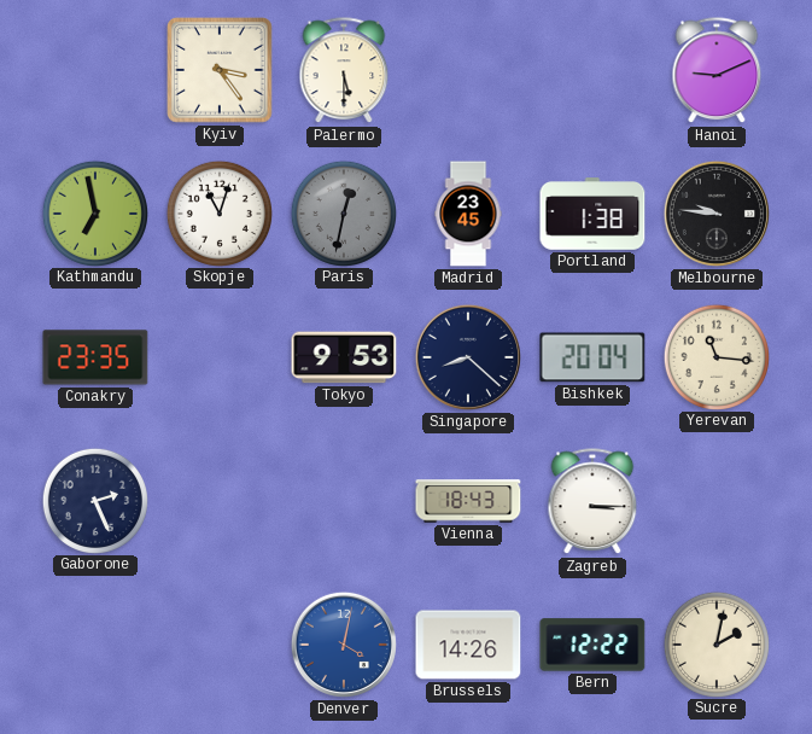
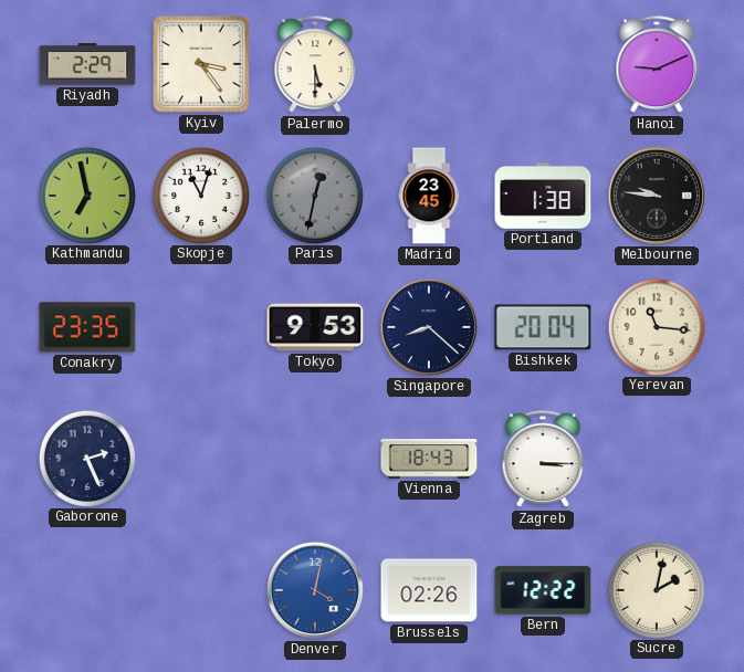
Riyadh: none -> 2:29 (87, 64)
Brussels: 14:26 -> 02:26 (429, 590)
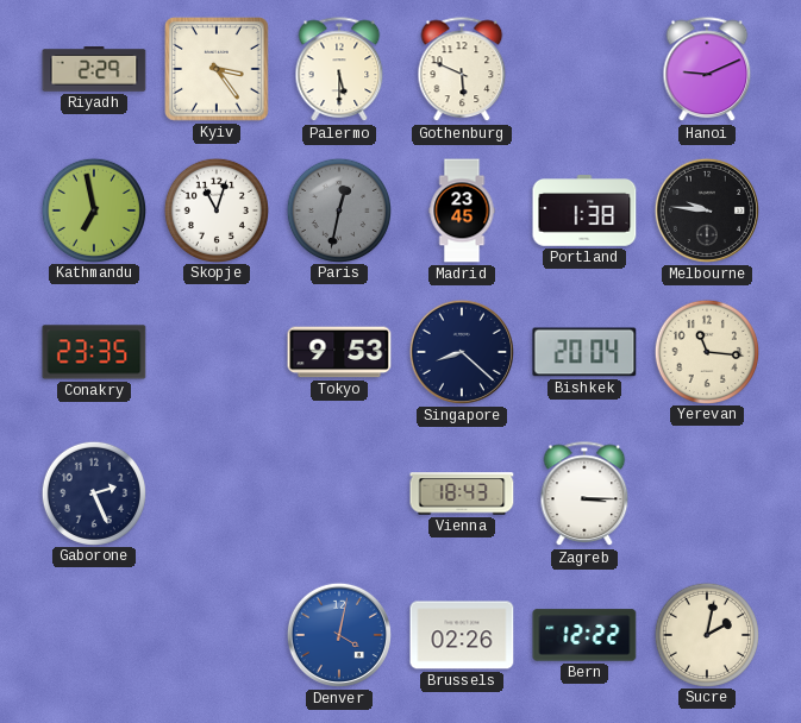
Gothenburg: none -> 5:49 (462, 70)
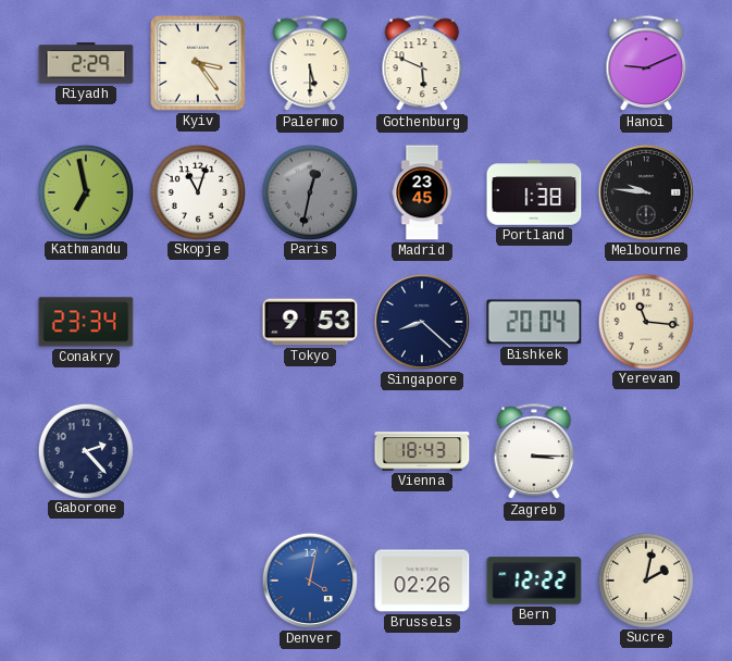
Conakry: 23:35 -> 23:34 (86, 322)
Gaborone: 2:26 -> 2:23 (85, 450)
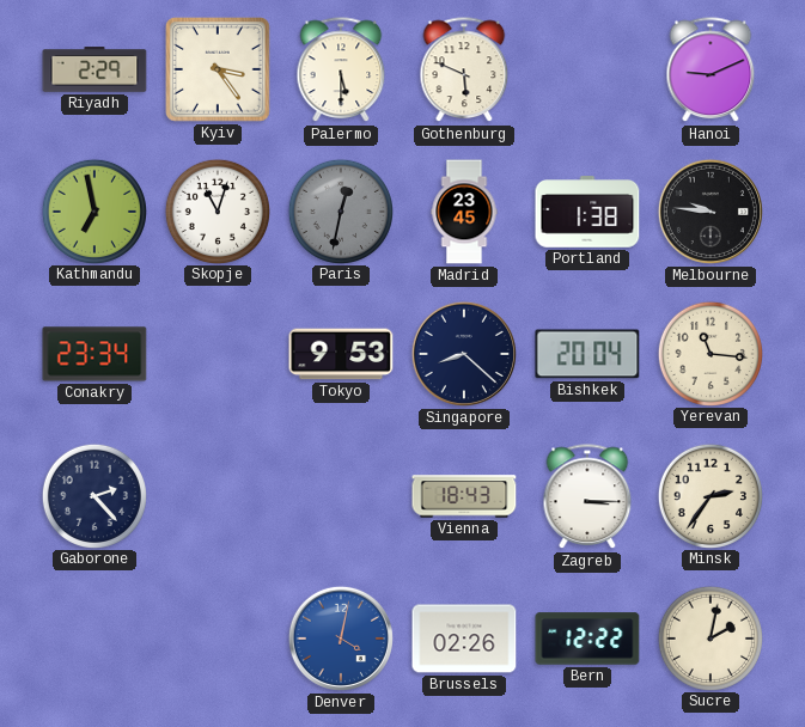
Minsk: none -> 2:36 (709, 495)
